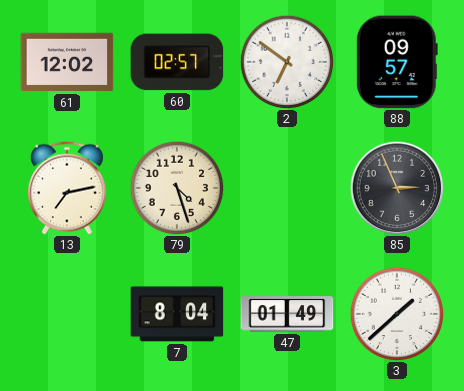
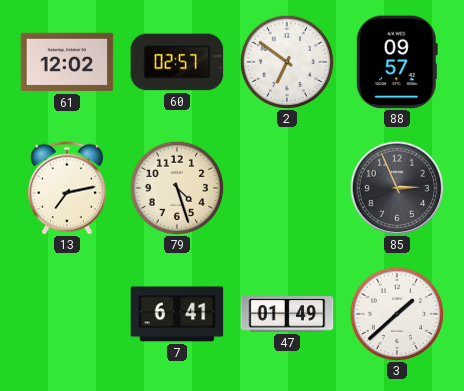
7: 8:04 -> 6:41 (177, 314)
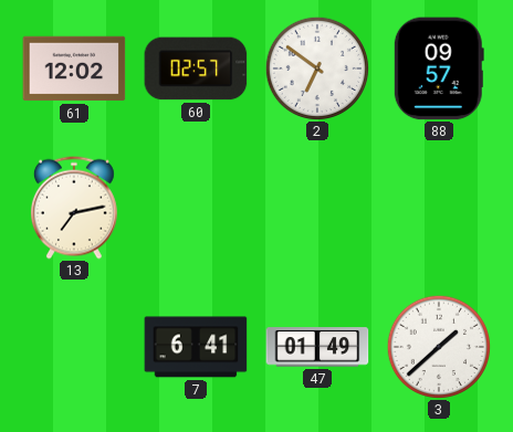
79: 4:27 -> none (177, 188)
85: 2:56 -> none (397, 188)
